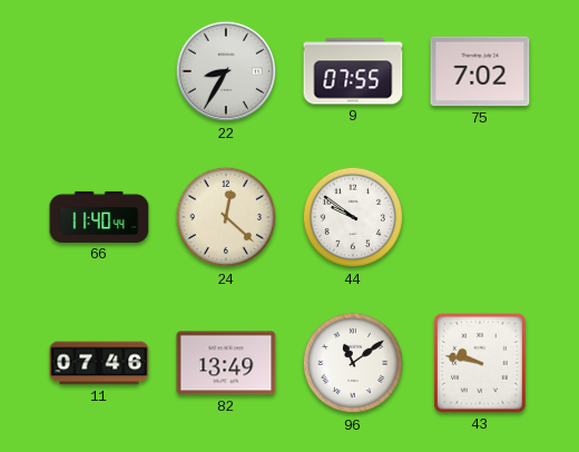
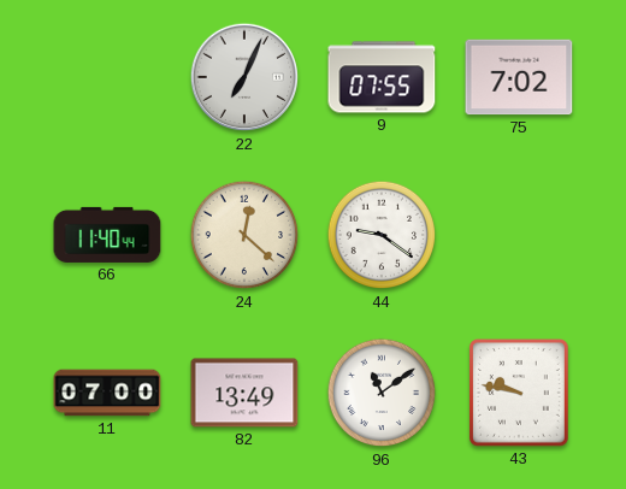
22: 8:35 -> 7:04 (244, 77)
44: 9:51 -> 9:21 (382, 235)
11: 07:46 -> 07:00 (107, 393)
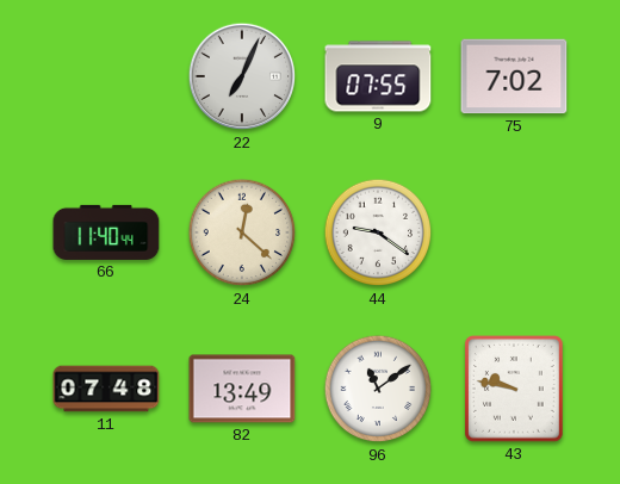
11: 07:00 -> 07:48 (106, 389)
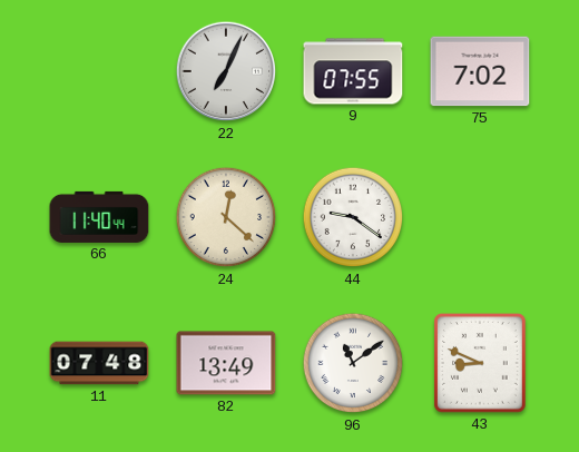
43: 9:47 -> 8:49 (481, 364)
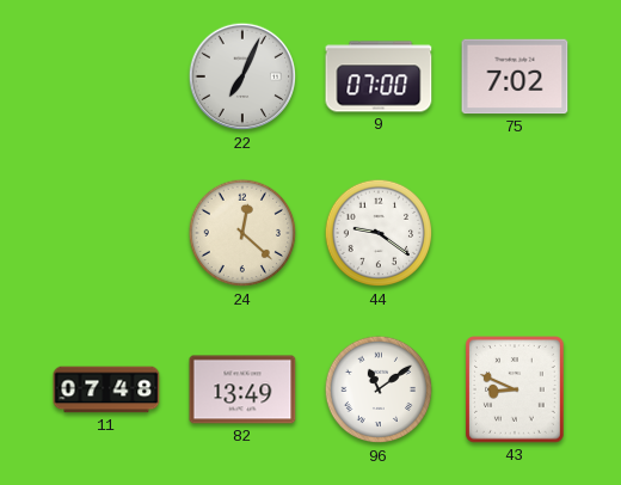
9: 07:55 -> 07:00 (379, 76)
66: 11:40 -> none (99, 217)
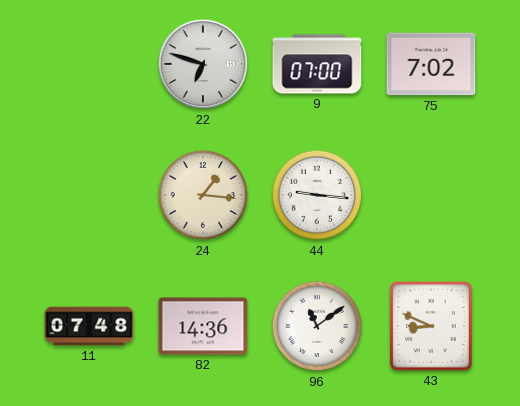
22: 7:04 -> 6:48 (203, 64)
24: 12:22 -> 1:16 (203, 195)
44: 9:21 -> 9:16 (317, 195)
82: 13:49 -> 14:36 (203, 326)
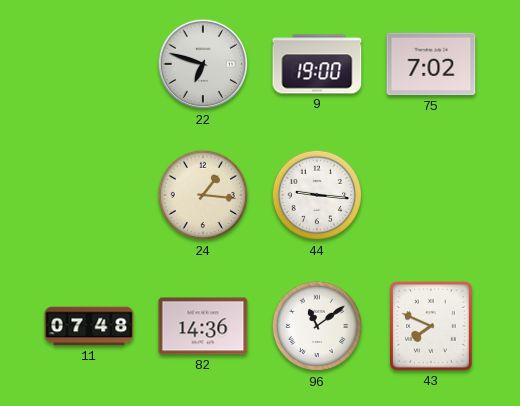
9: 07:00 -> 19:00 (317, 64)
43: 8:49 -> 7:49 (432, 327)
